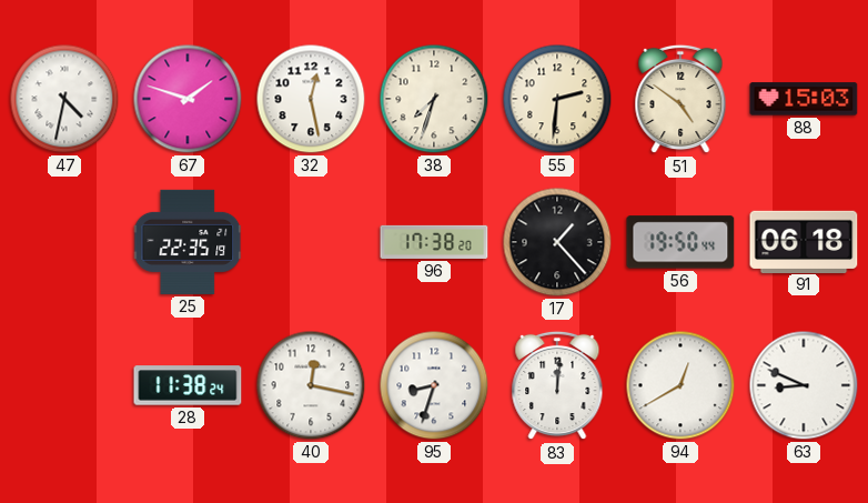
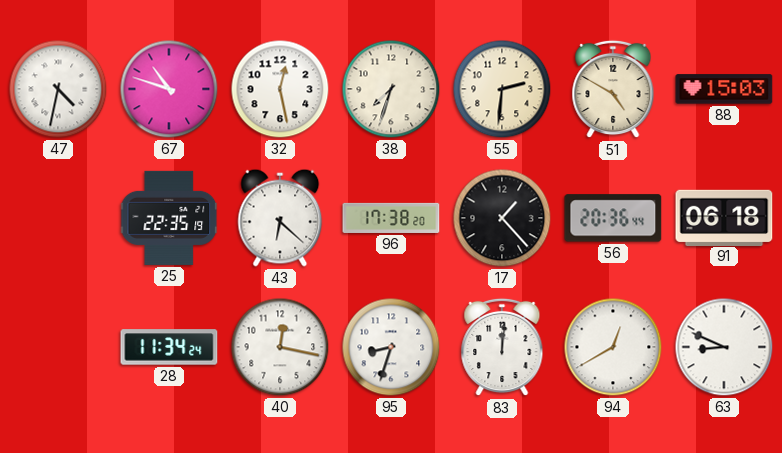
67: 1:48 -> 10:48 (169, 89)
51: 4:51 -> 4:50 (613, 89)
43: none -> 6:22 (280, 218)
56: 19:50 -> 20:36 (613, 218)
28: 11:38 -> 11:34 (169, 347)
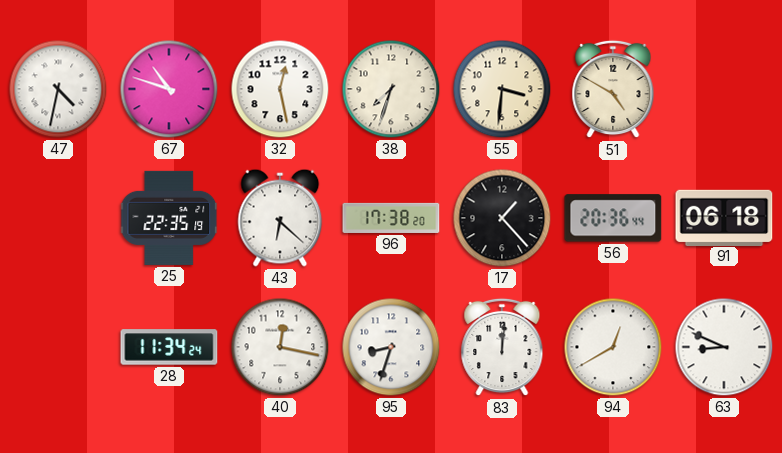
55: 2:31 -> 3:31 (502, 89)
88: 15:03 -> none (724, 89)
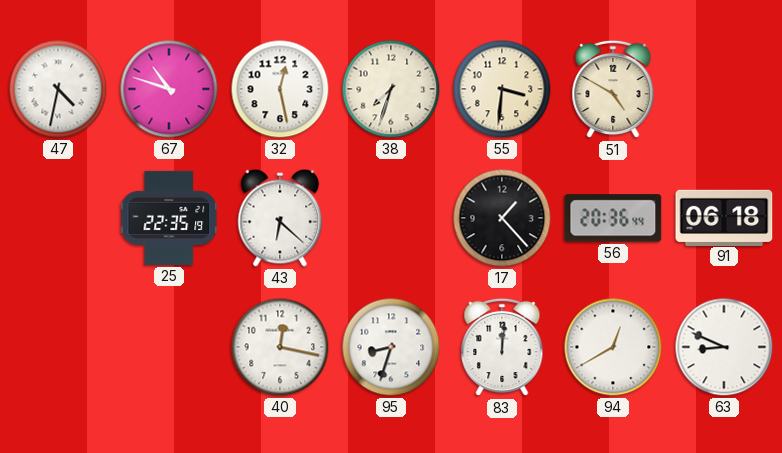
96: 17:38 -> none (391, 218)
28: 11:34 -> none (169, 347)
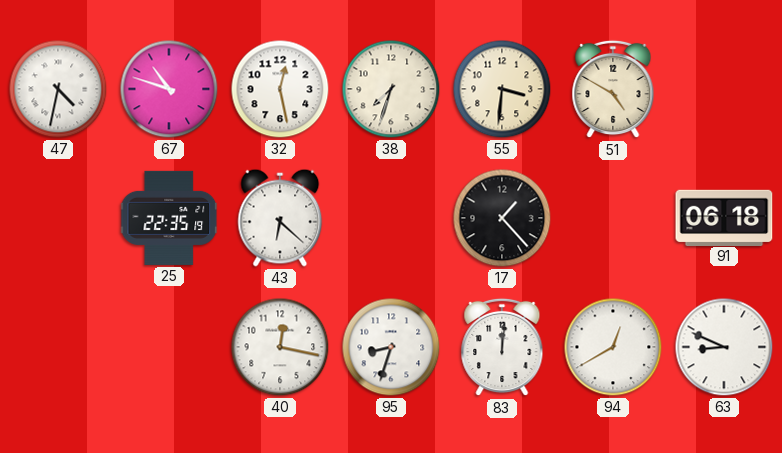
56: 20:36 -> none (613, 218)
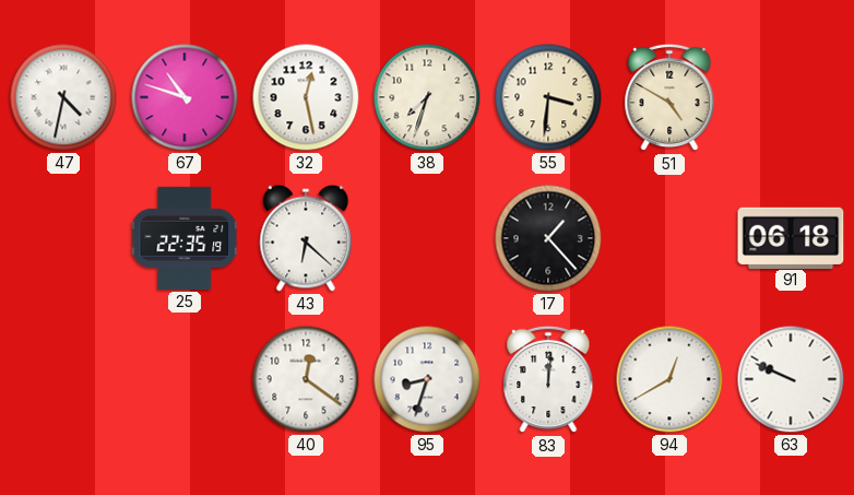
40: 12:17 -> 12:21 (306, 379)
63: 8:49 -> 9:49 (791, 379)
